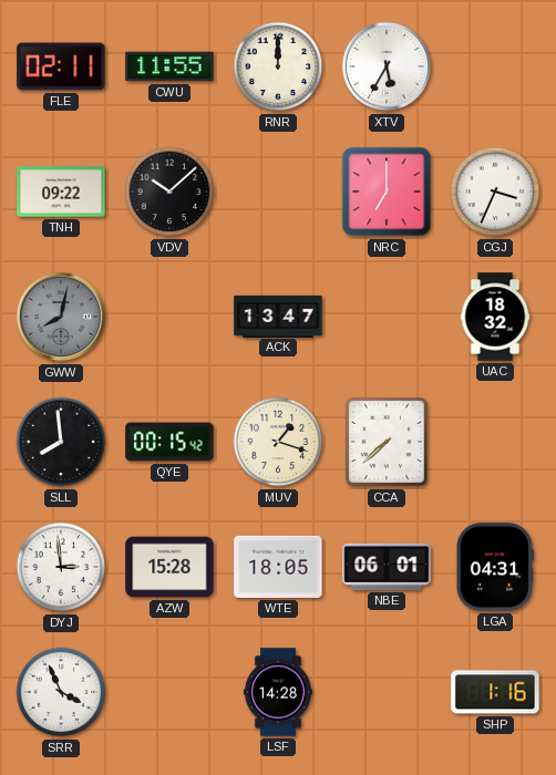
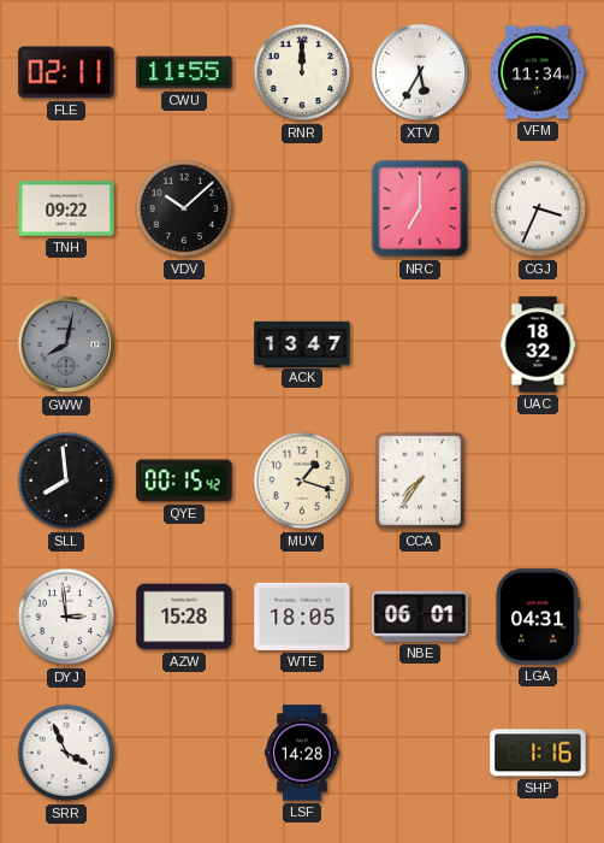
VFM: none -> 11:34 (538, 72)
CCA: 7:38 -> 7:36 (420, 481)
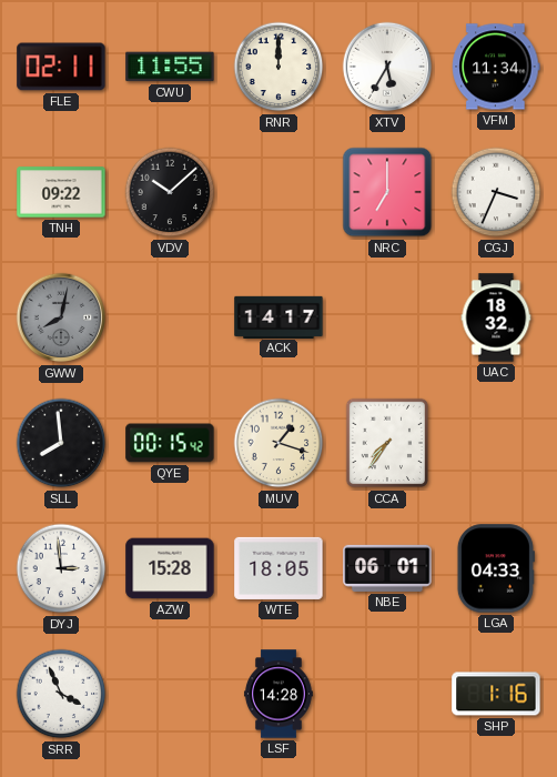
ACK: 13:47 -> 14:17 (278, 316)
LGA: 04:31 -> 04:33 (495, 568)
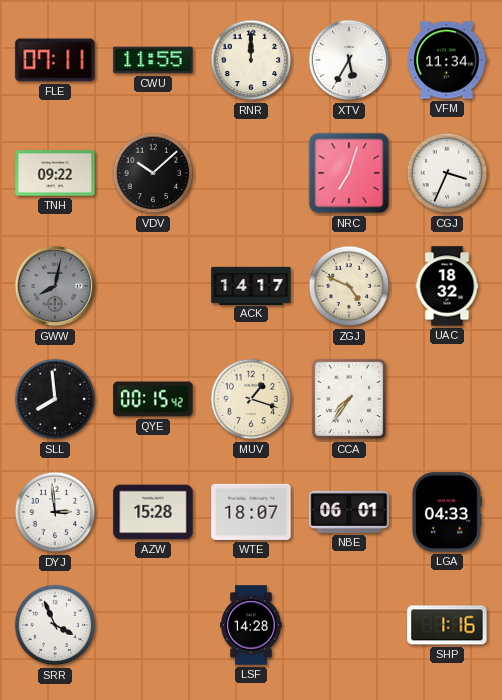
FLE: 02:11 -> 07:11 (55, 60)
NRC: 7:00 -> 7:03 (349, 173)
ZGJ: none -> 4:49 (349, 286)
WTE: 18:05 -> 18:07 (251, 512)
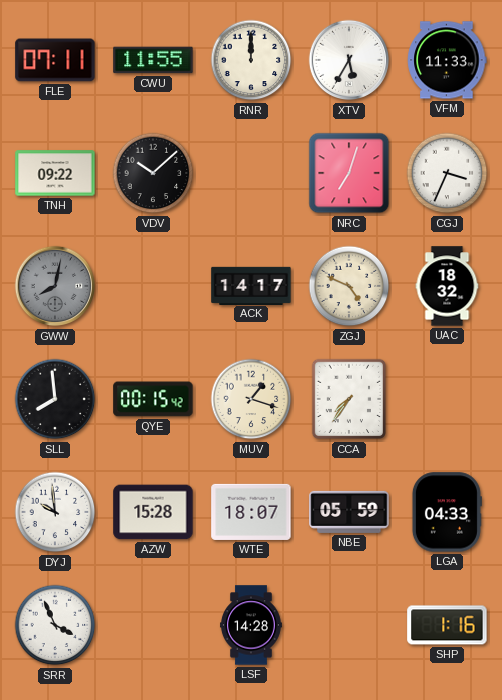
VFM: 11:34 -> 11:33 (447, 60)
DYJ: 2:59 -> 9:59 (55, 512)
NBE: 06:01 -> 05:59 (349, 512)
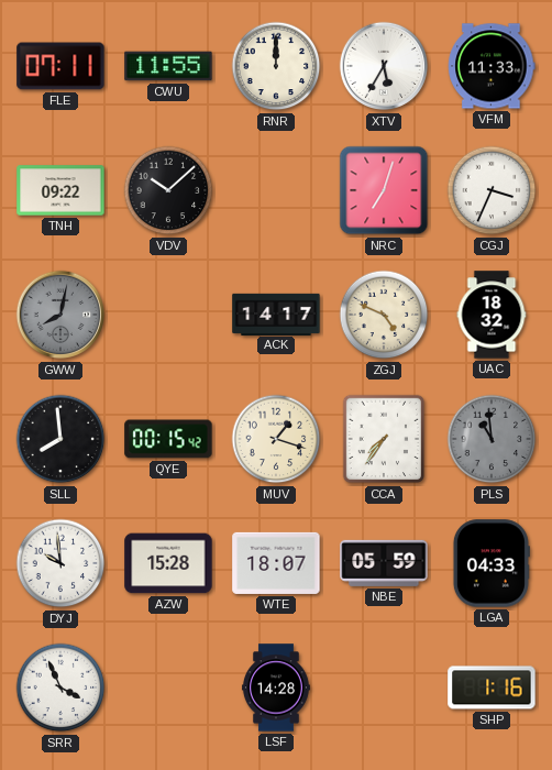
PLS: none -> 10:59 (492, 439)
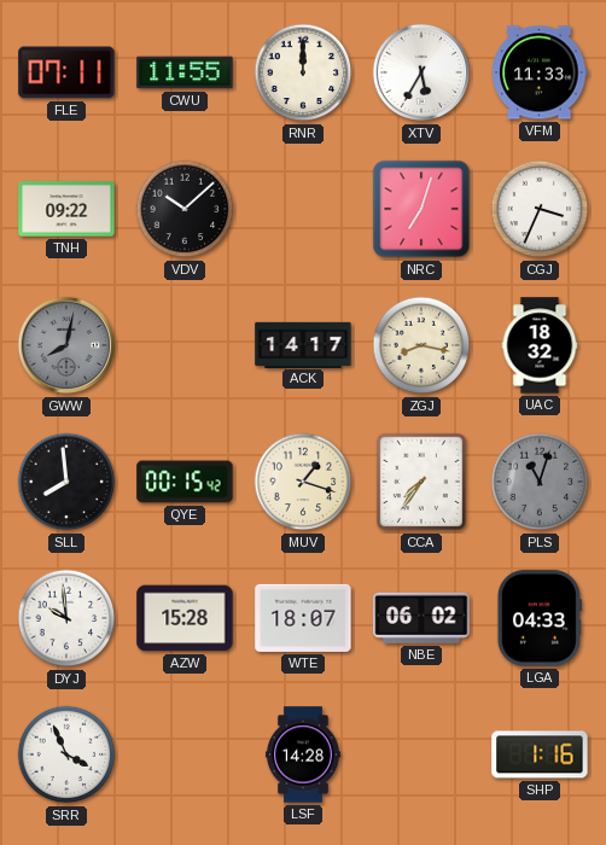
ZGJ: 4:49 -> 8:17 (421, 345)
PLS: 10:59 -> 11:03 (540, 482)
NBE: 05:59 -> 06:02 (421, 618)
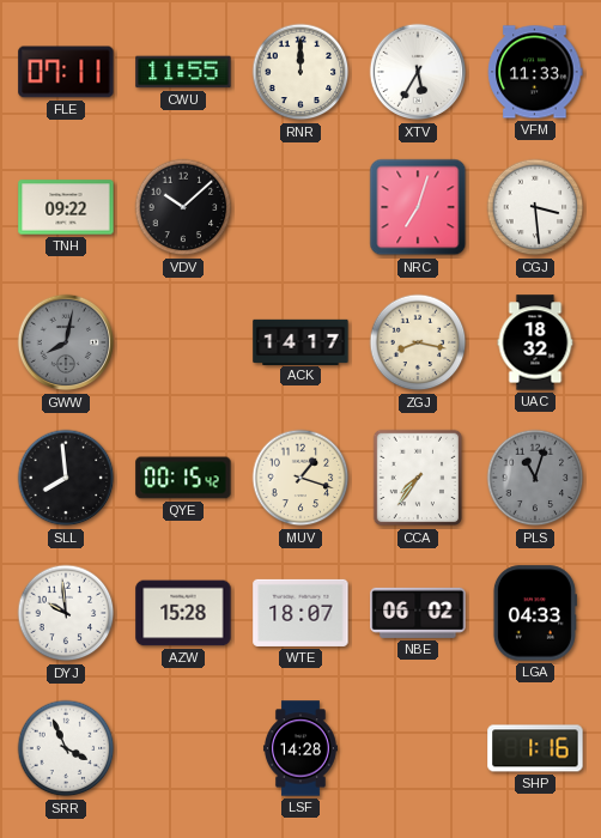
CGJ: 3:34 -> 3:29 (535, 207)
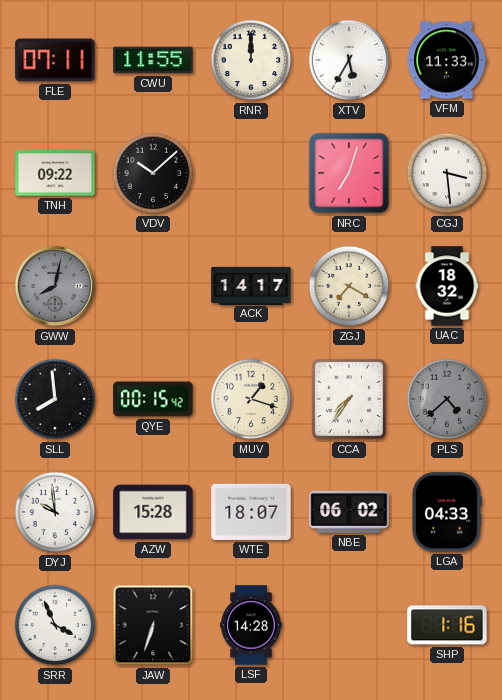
ZGJ: 8:17 -> 7:20 (349, 286)
PLS: 11:03 -> 4:38 (447, 399)
JAW: none -> 6:33 (153, 625)
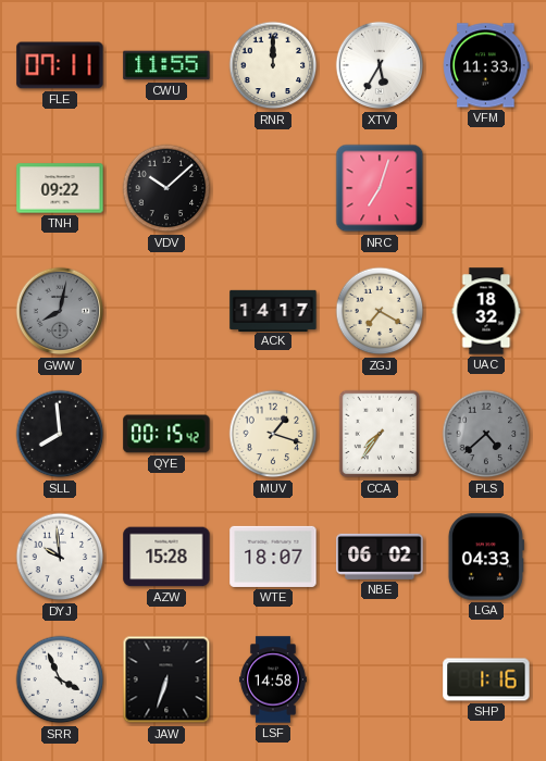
CGJ: 3:29 -> none (447, 173)
LSF: 14:28 -> 14:58 (273, 679)
